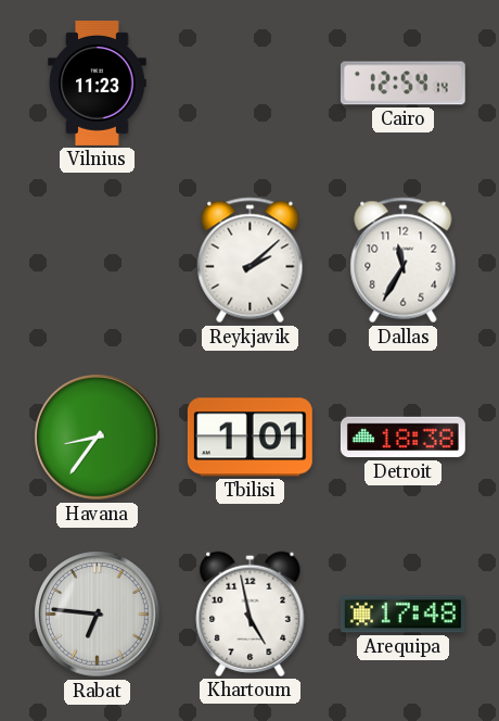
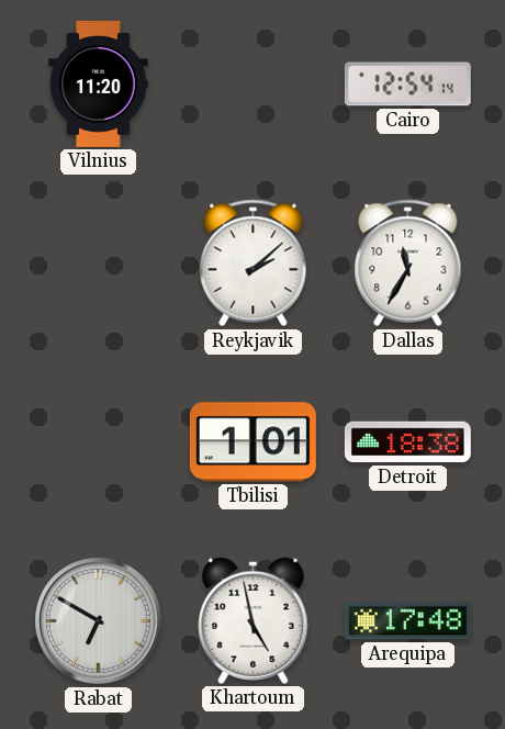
Vilnius: 11:23 -> 11:20 (99, 83)
Havana: 8:36 -> none (98, 438)
Rabat: 6:46 -> 6:50 (99, 621)
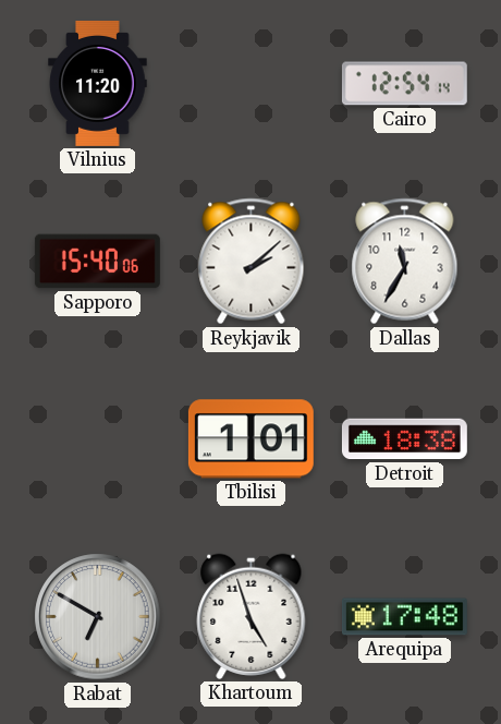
Sapporo: none -> 15:40 (97, 262)
Khartoum: 4:58 -> 4:57 (252, 616)
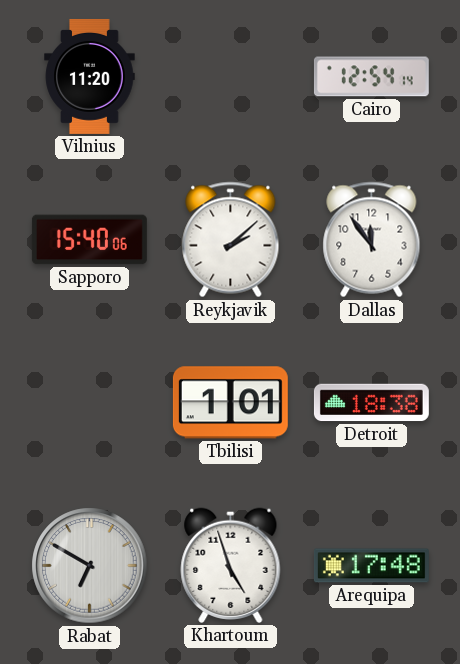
Dallas: 11:35 -> 11:54 (372, 240)
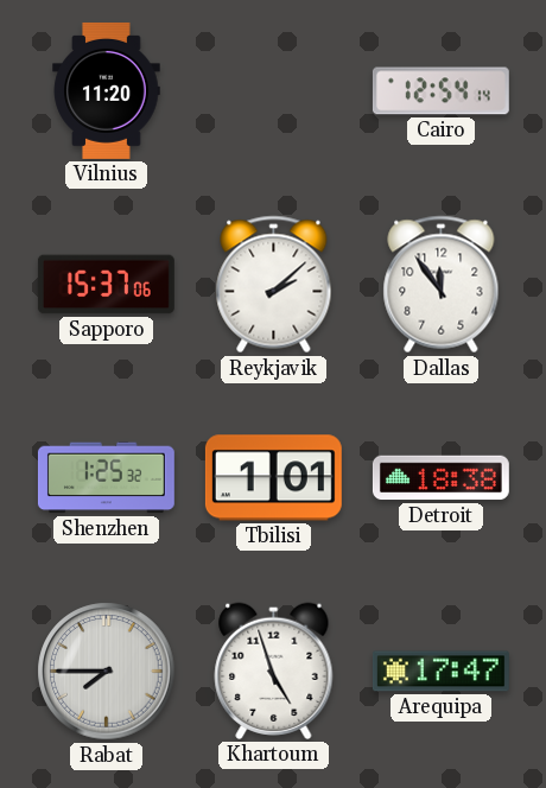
Sapporo: 15:40 -> 15:37 (106, 285)
Shenzhen: none -> 1:25 (106, 478)
Rabat: 6:50 -> 7:45 (107, 672)
Arequipa: 17:48 -> 17:47 (440, 672)
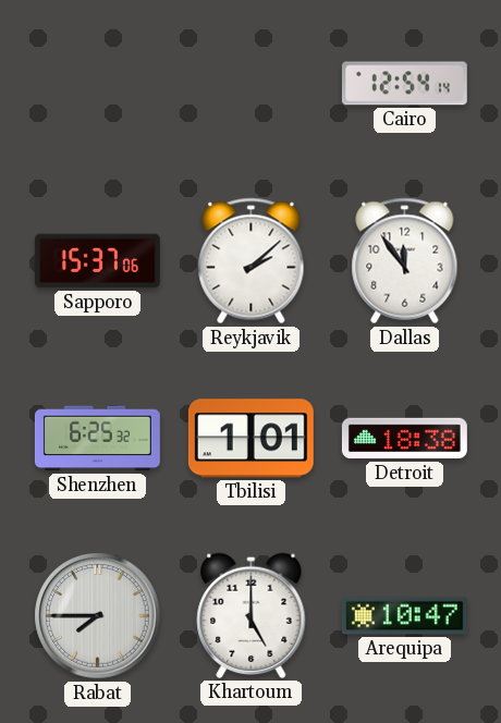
Vilnius: 11:20 -> none (107, 90)
Shenzhen: 1:25 -> 6:25 (97, 439)
Khartoum: 4:57 -> 5:00 (252, 615)
Arequipa: 17:47 -> 10:47 (404, 616)
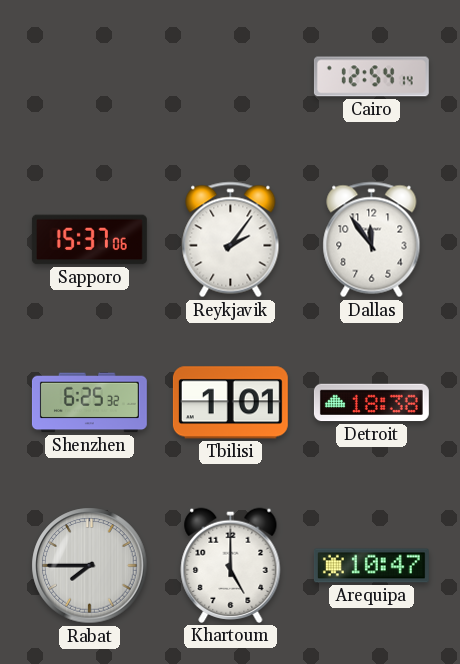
Reykjavik: 2:08 -> 2:06 (231, 240)
